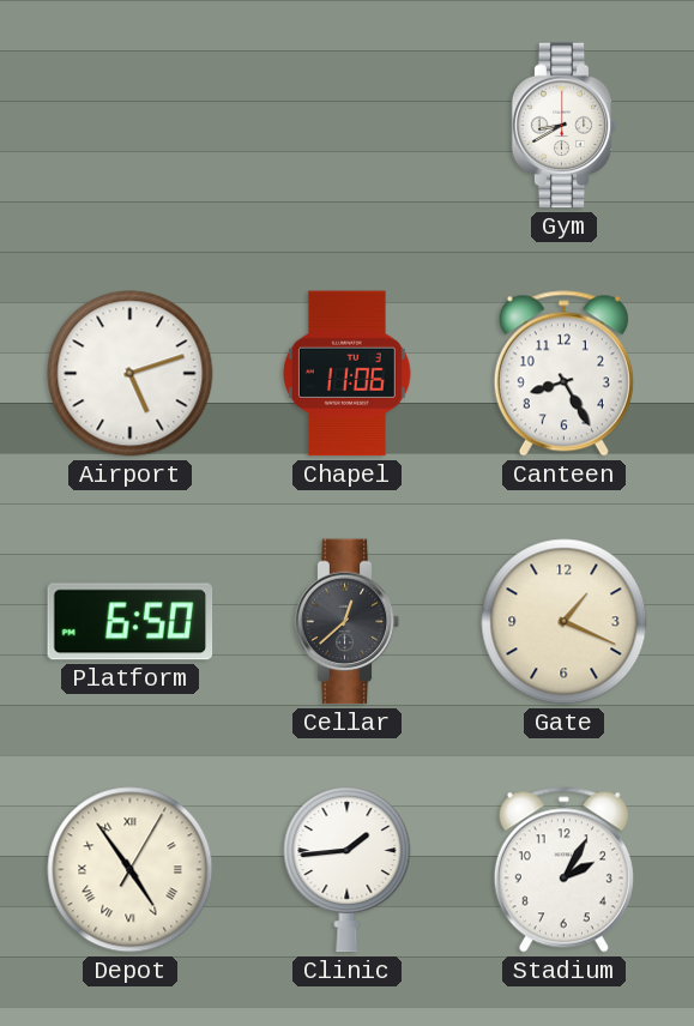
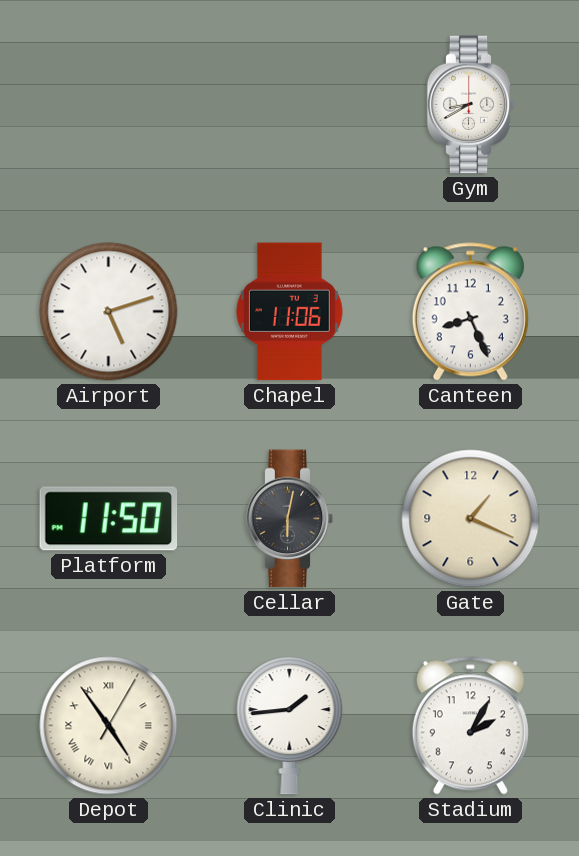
Canteen: 8:25 -> 8:26 (470, 312)
Platform: 6:50 -> 11:50 (109, 519)
Cellar: 12:38 -> 6:02 (290, 519)
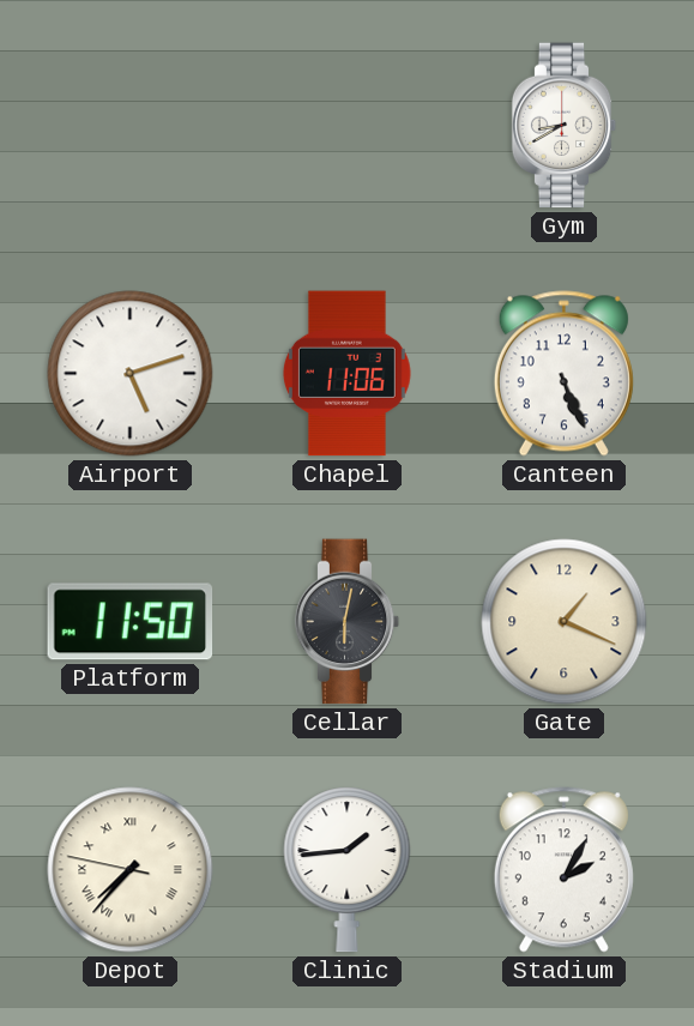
Canteen: 8:26 -> 5:26 (563, 374)
Depot: 4:54 -> 7:36 (131, 870)
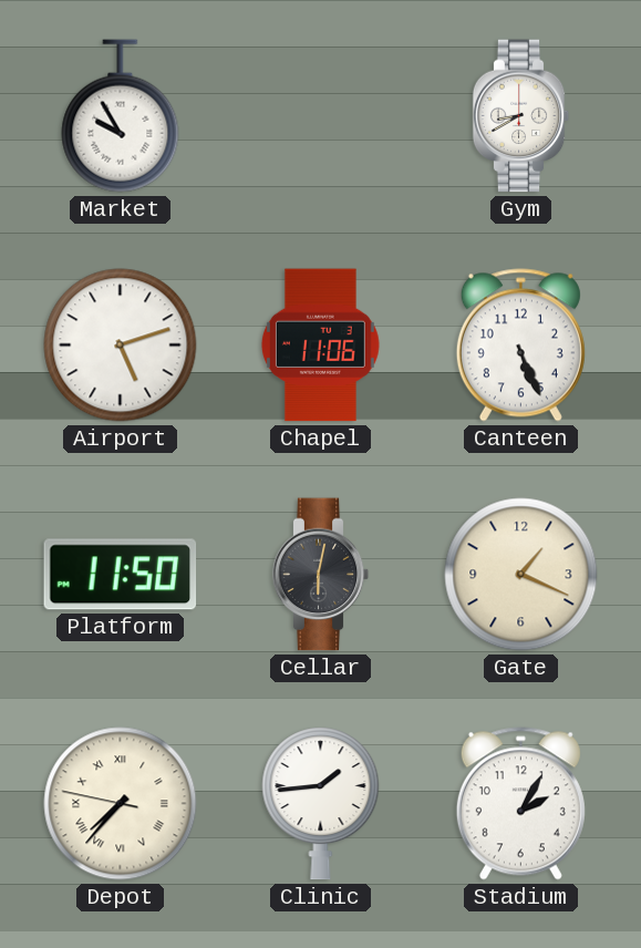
Market: none -> 9:55 (121, 116)
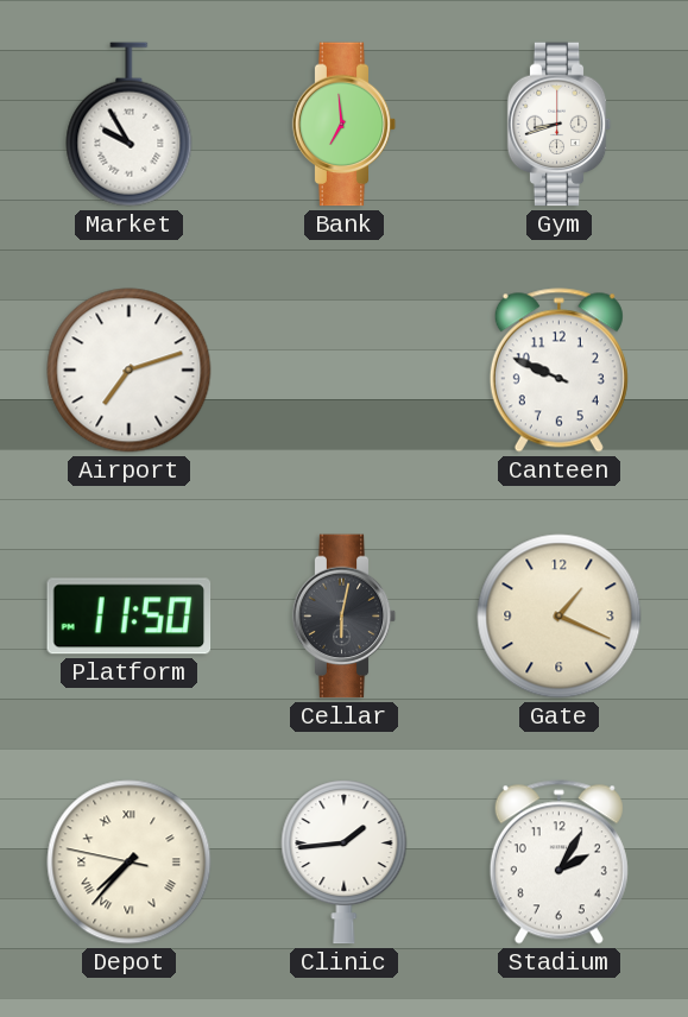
Bank: none -> 6:59 (345, 125)
Gym: 8:40 -> 8:42 (560, 125)
Airport: 5:12 -> 7:12 (130, 371)
Chapel: 11:06 -> none (320, 346)
Canteen: 5:26 -> 9:49 (558, 371)
